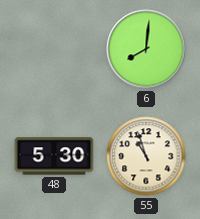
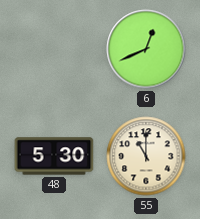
6: 8:01 -> 12:41 (146, 49)
55: 10:57 -> 11:00 (146, 156)
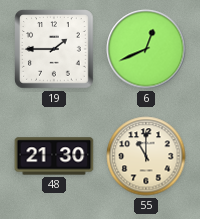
19: none -> 1:45 (54, 49)
48: 5:30 -> 21:30 (54, 156)
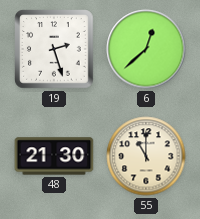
19: 1:45 -> 2:27 (54, 49)
6: 12:41 -> 12:38 (146, 49)
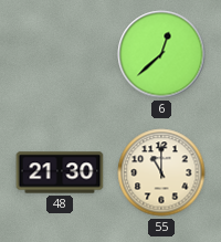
19: 2:27 -> none (54, 49)
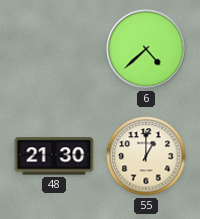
6: 12:38 -> 4:38 (146, 49)
55: 11:00 -> 1:00 (146, 156)
